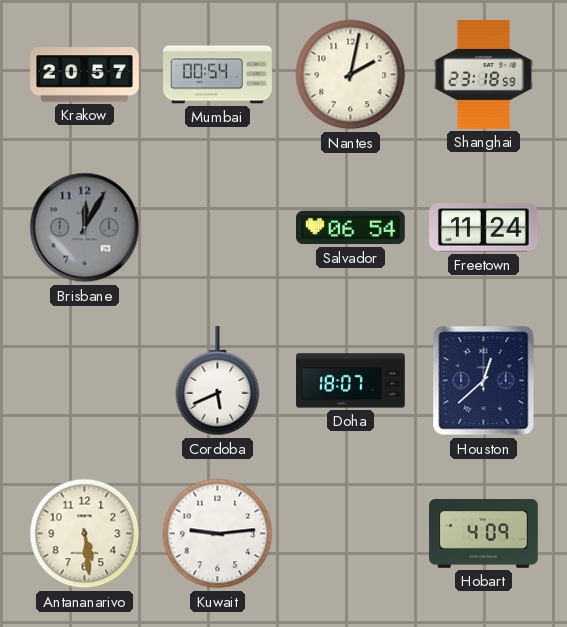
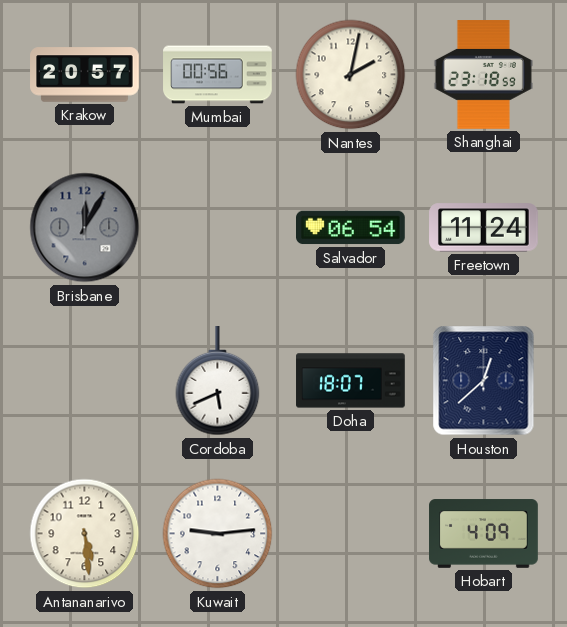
Mumbai: 00:54 -> 00:56 (218, 75)
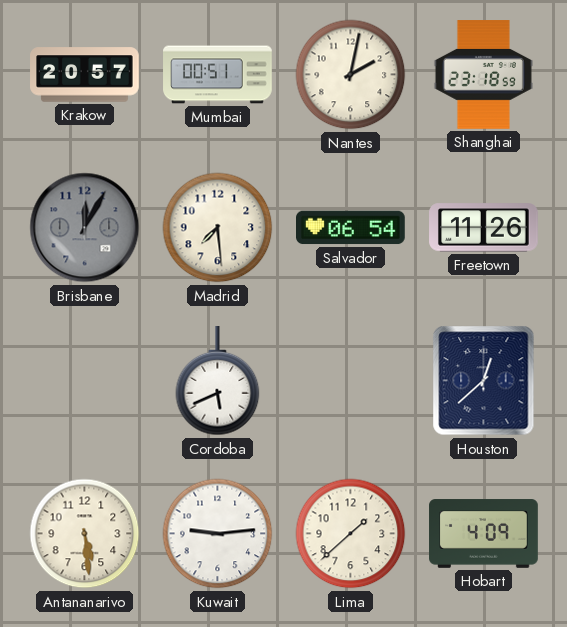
Mumbai: 00:56 -> 00:51 (218, 75)
Madrid: none -> 7:29 (218, 228)
Freetown: 11:24 -> 11:26 (484, 228)
Doha: 18:07 -> none (351, 381)
Lima: none -> 1:38 (351, 534)
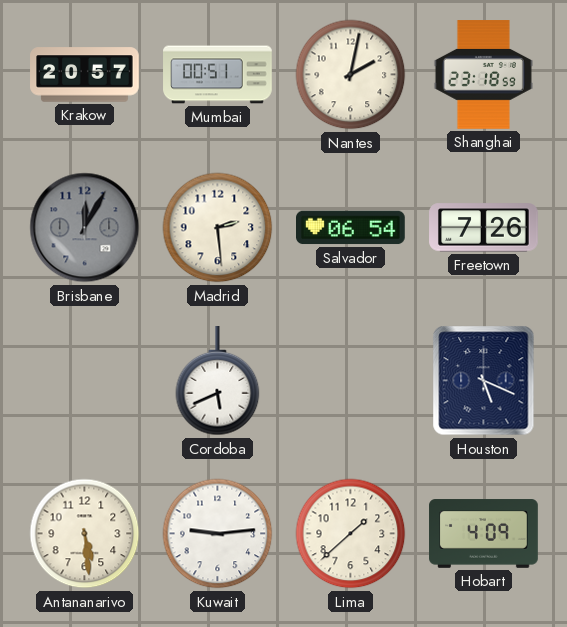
Madrid: 7:29 -> 2:29 (218, 228)
Freetown: 11:26 -> 7:26 (484, 228)
Houston: 12:38 -> 5:19 (484, 381)
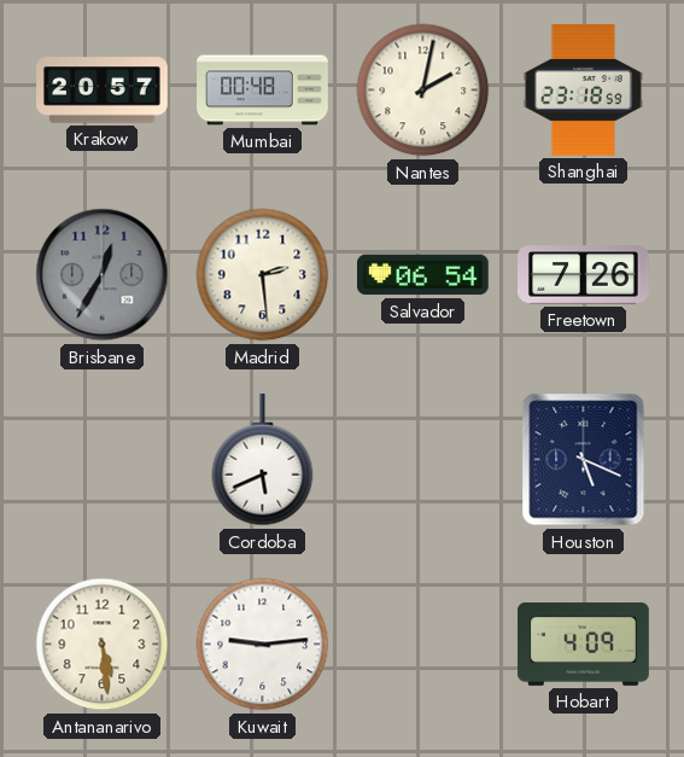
Mumbai: 00:51 -> 00:48 (263, 91)
Brisbane: 12:05 -> 12:35 (103, 275)
Lima: 1:38 -> none (351, 534)
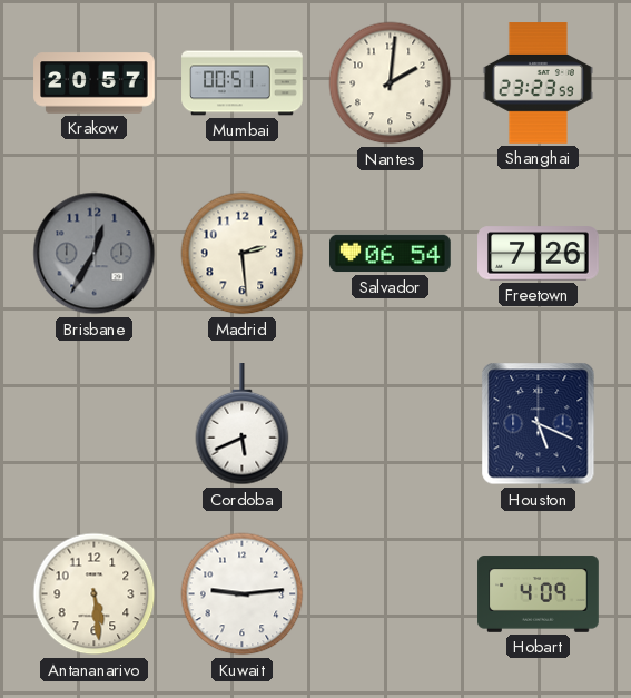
Mumbai: 00:48 -> 00:51 (243, 83)
Nantes: 2:02 -> 2:01 (391, 83)
Shanghai: 23:18 -> 23:23 (538, 83)
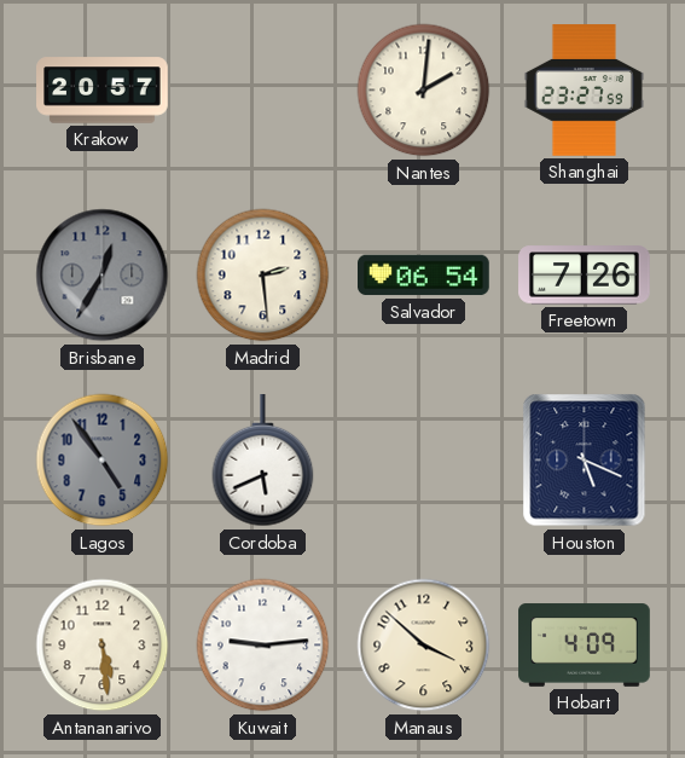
Mumbai: 00:51 -> none (243, 83)
Shanghai: 23:23 -> 23:27 (584, 91)
Lagos: none -> 4:54 (103, 461)
Manaus: none -> 3:52 (424, 646)
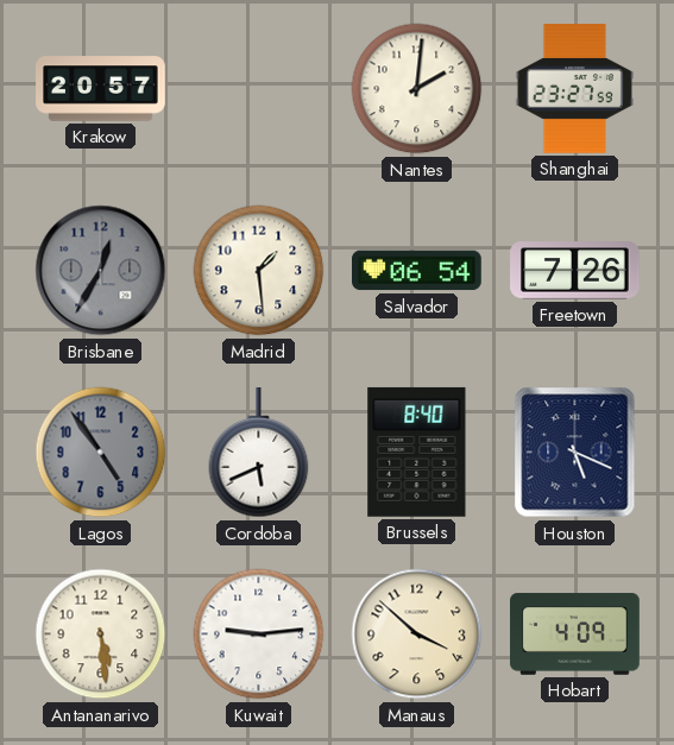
Madrid: 2:29 -> 1:29 (259, 271)
Brussels: none -> 8:40 (417, 452)
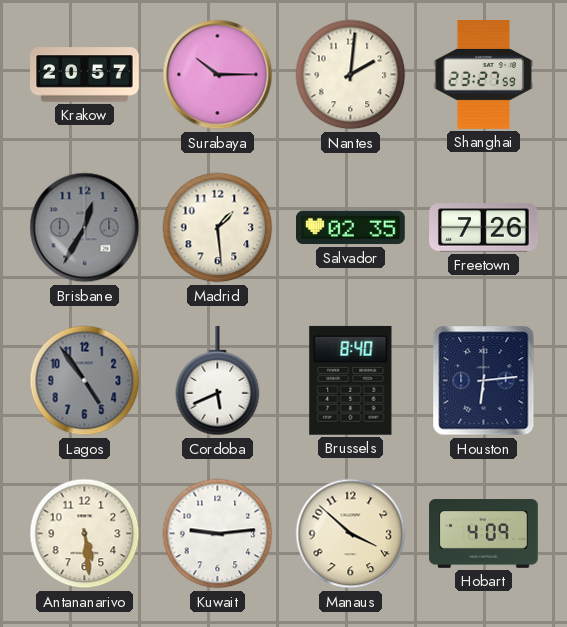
Surabaya: none -> 10:15 (218, 75)
Salvador: 06:54 -> 02:35 (351, 228)
Houston: 5:19 -> 6:14 (484, 381)
